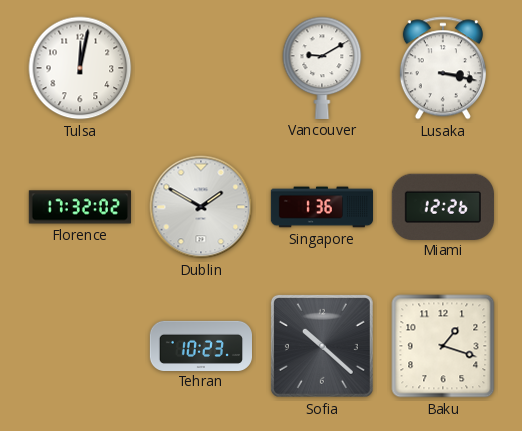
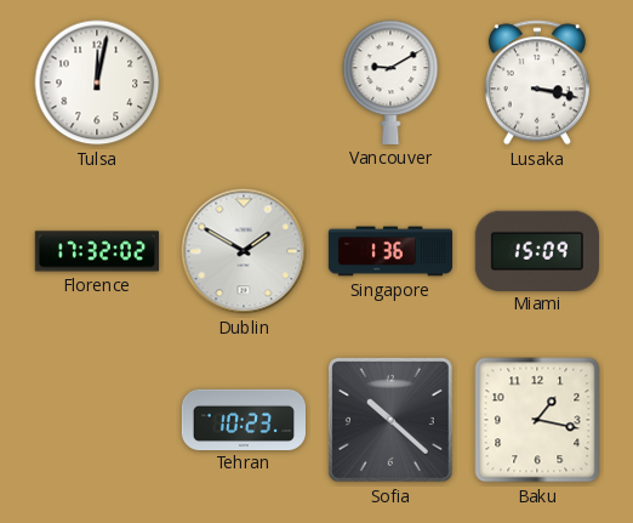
Miami: 12:26 -> 15:09 (537, 250)
Baku: 1:18 -> 1:17 (537, 420)
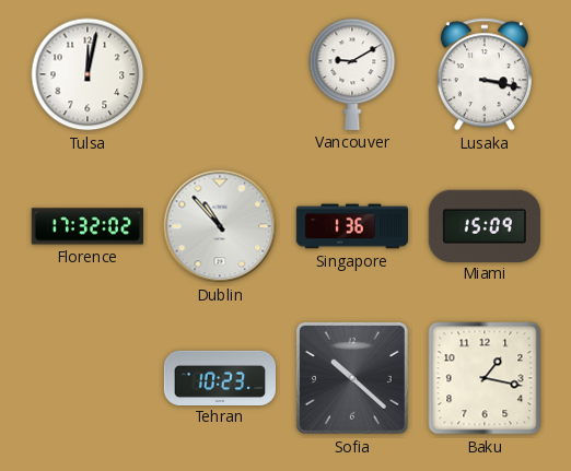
Dublin: 1:50 -> 10:53 (220, 226)
